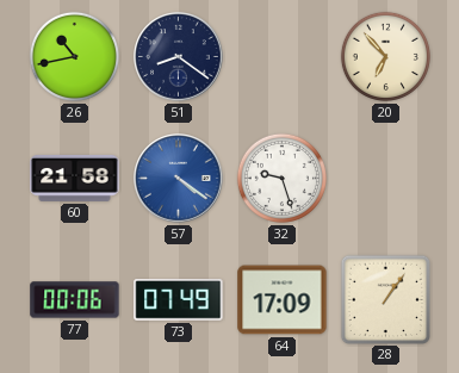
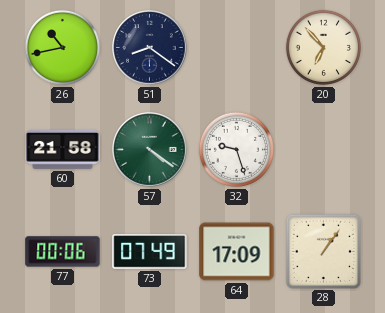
57 dial: blue -> green (150, 150)
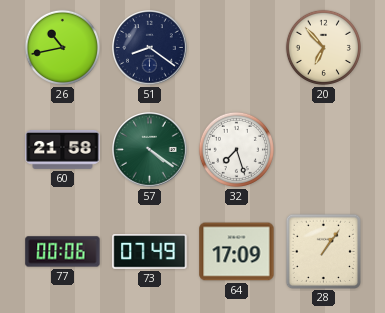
32: 9:27 -> 7:27 (236, 149)
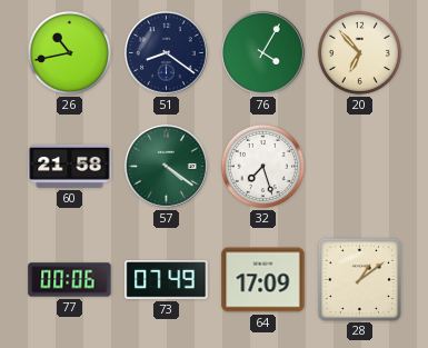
76: none -> 4:05 (263, 53)
28: 1:06 -> 1:09 (360, 279)
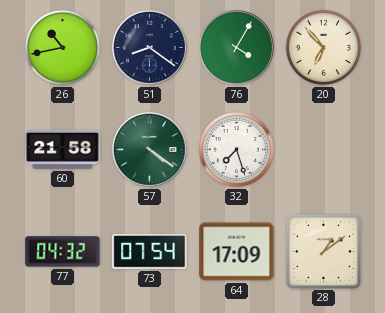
77: 00:06 -> 04:32 (63, 252)
73: 07:49 -> 07:54 (150, 252)
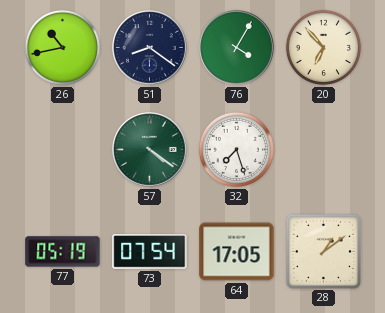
60: 21:58 -> none (63, 149)
77: 04:32 -> 05:19 (63, 252)
64: 17:09 -> 17:05 (237, 252)
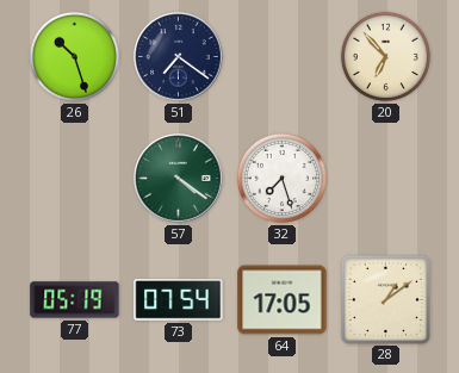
26: 10:43 -> 10:27 (74, 56)
51: 8:21 -> 7:21 (179, 57)
76: 4:05 -> none (237, 48)
